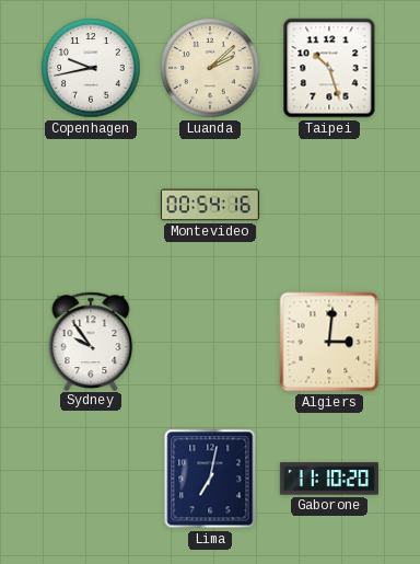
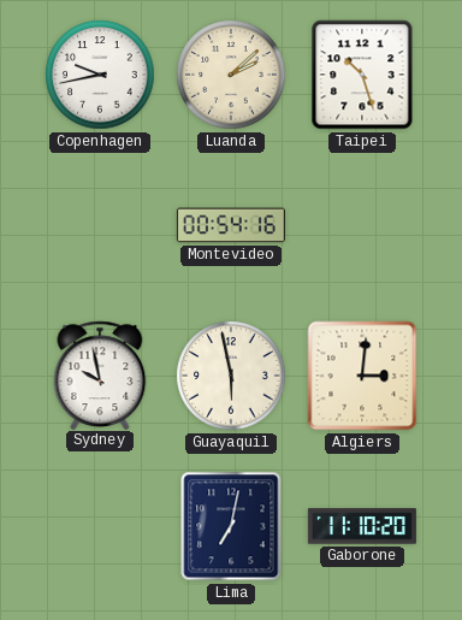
Sydney: 9:54 -> 9:58 (100, 374)
Guayaquil: none -> 5:58 (231, 376)
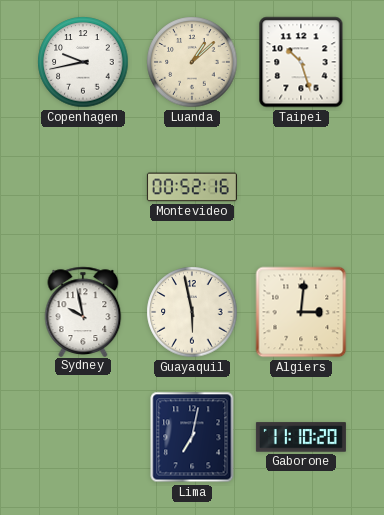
Luanda: 2:08 -> 1:08 (192, 62)
Montevideo: 00:54 -> 00:52 (192, 187)
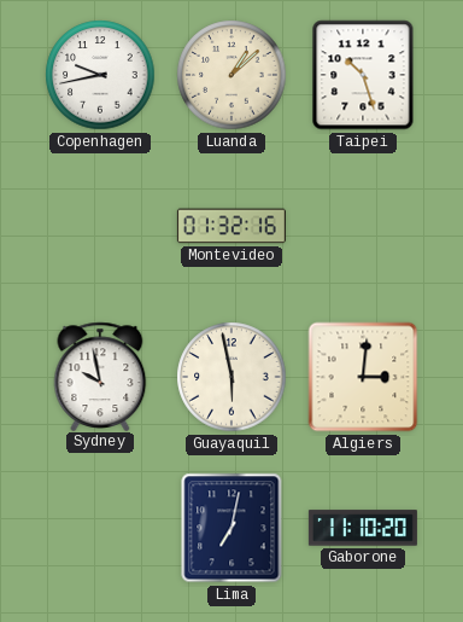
Montevideo: 00:52 -> 01:32 (231, 226)
